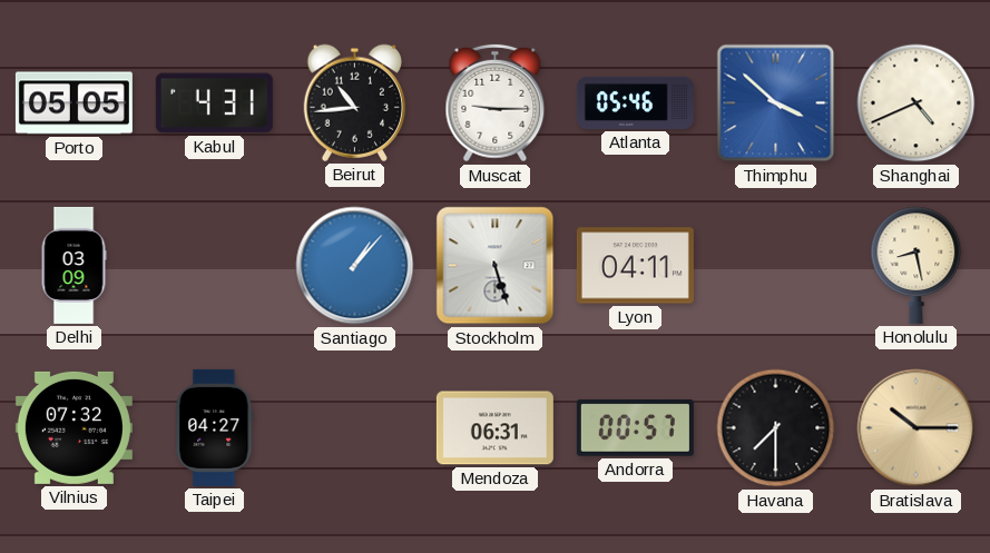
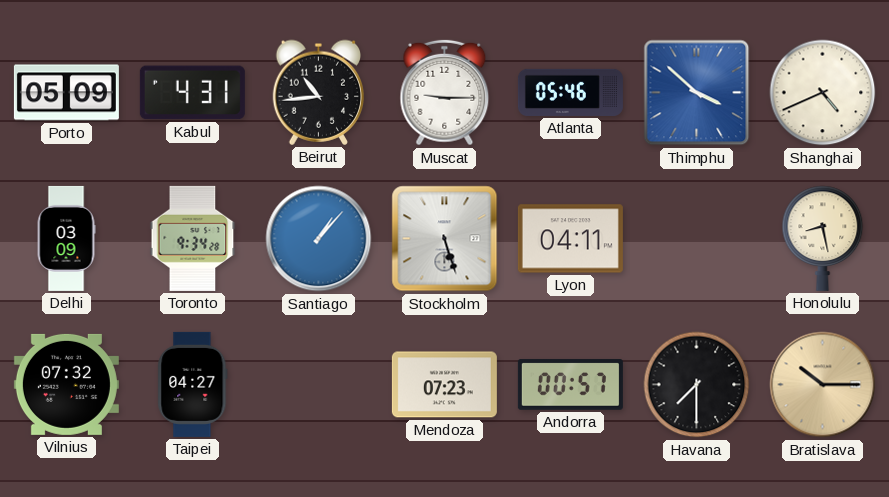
Porto: 05:05 -> 05:09 (66, 93)
Toronto: none -> 9:34 (193, 238)
Mendoza: 06:31 -> 07:23 (444, 385)
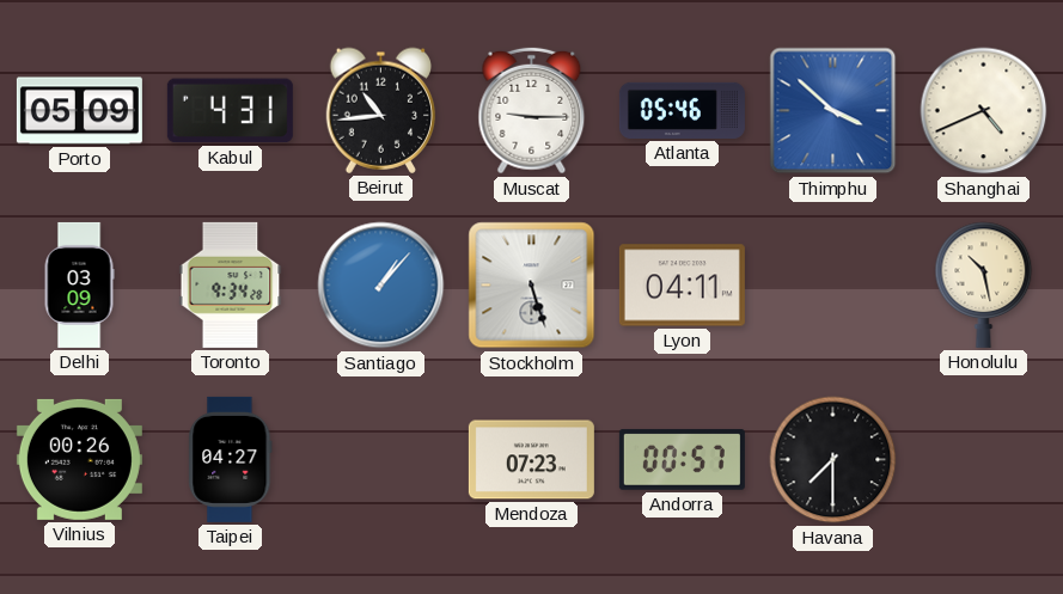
Honolulu: 8:28 -> 10:28 (984, 284)
Vilnius: 07:32 -> 00:26 (79, 459)
Bratislava: 10:15 -> none (823, 385)
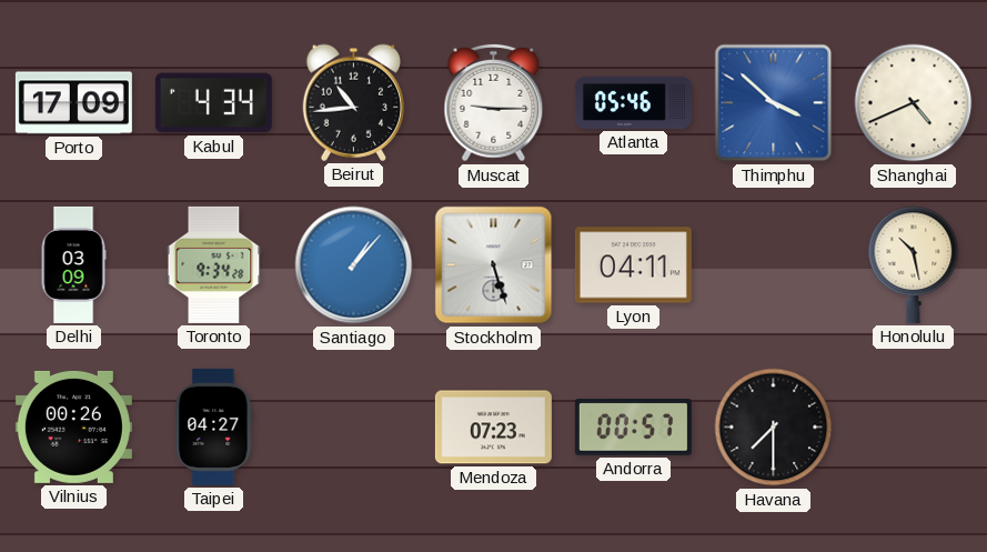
Porto: 05:09 -> 17:09 (73, 103)
Kabul: 4:31 -> 4:34 (213, 103)
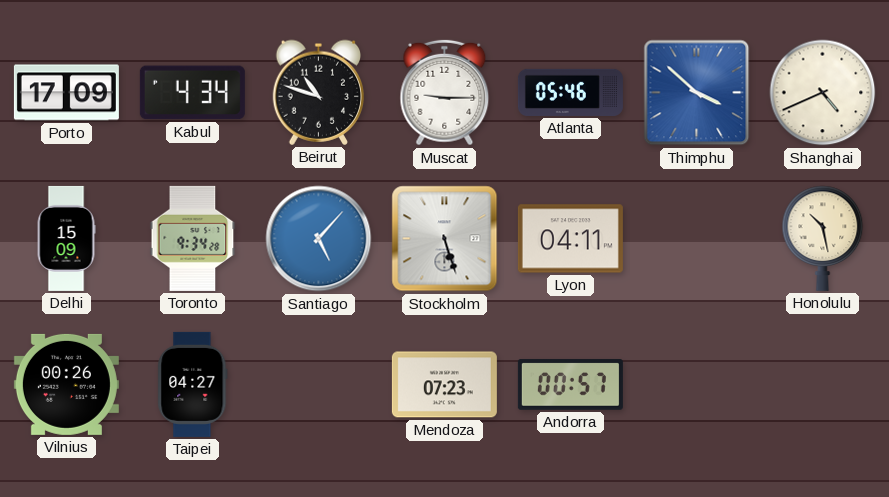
Beirut: 10:44 -> 10:48 (319, 92)
Delhi: 03:09 -> 15:09 (66, 238)
Santiago: 1:07 -> 5:07 (319, 239)
Havana: 7:30 -> none (774, 428)
